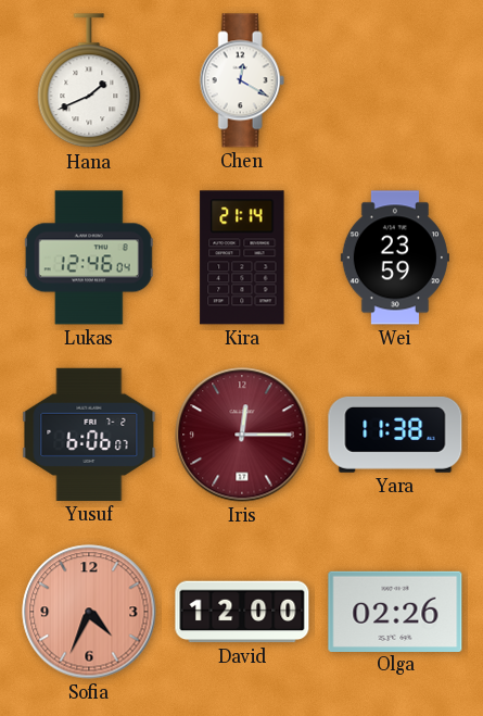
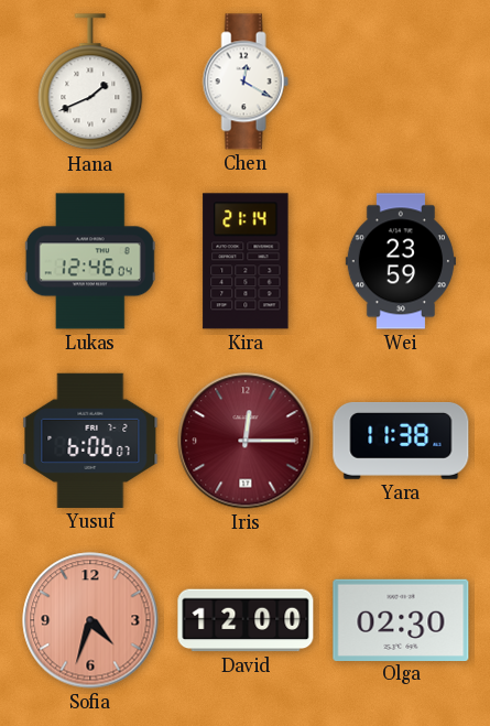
Sofia: 4:34 -> 4:33 (90, 620)
Olga: 02:26 -> 02:30 (401, 619)
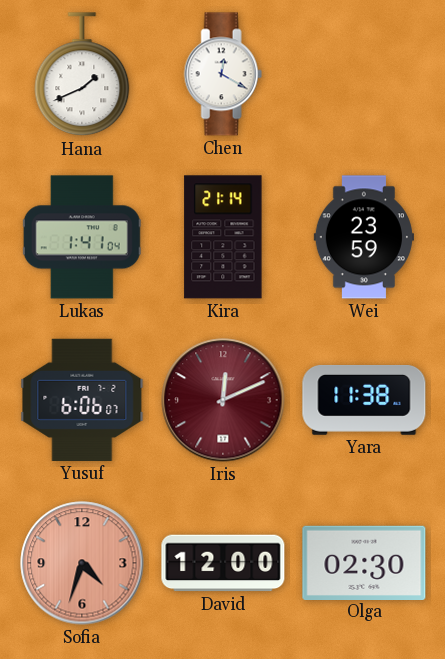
Lukas: 12:46 -> 1:41 (82, 237)
Iris: 12:15 -> 12:11 (223, 400)
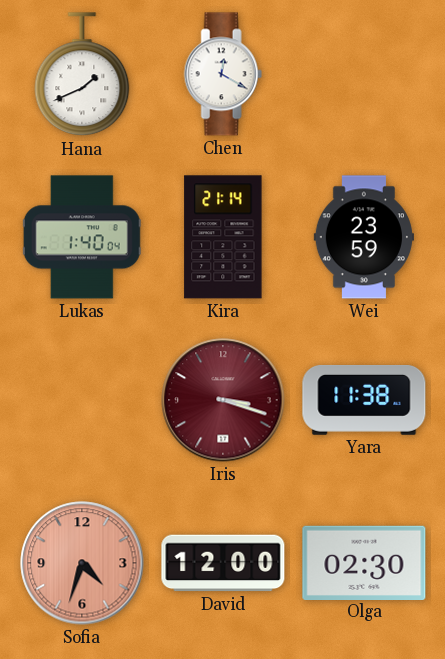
Lukas: 1:41 -> 1:40 (82, 237)
Yusuf: 6:06 -> none (82, 400)
Iris: 12:11 -> 3:18 (223, 400)
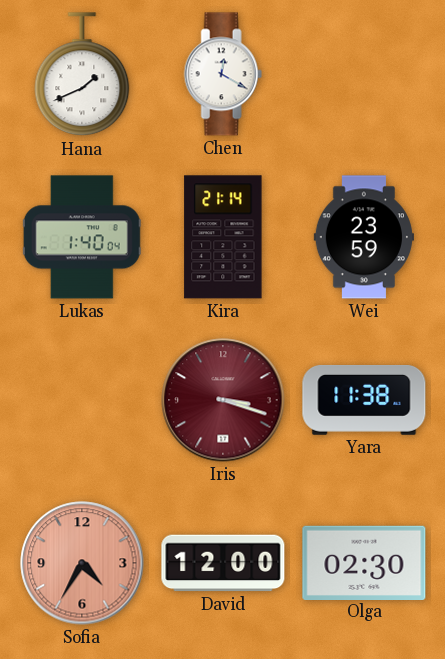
Sofia: 4:33 -> 4:35 (82, 563)
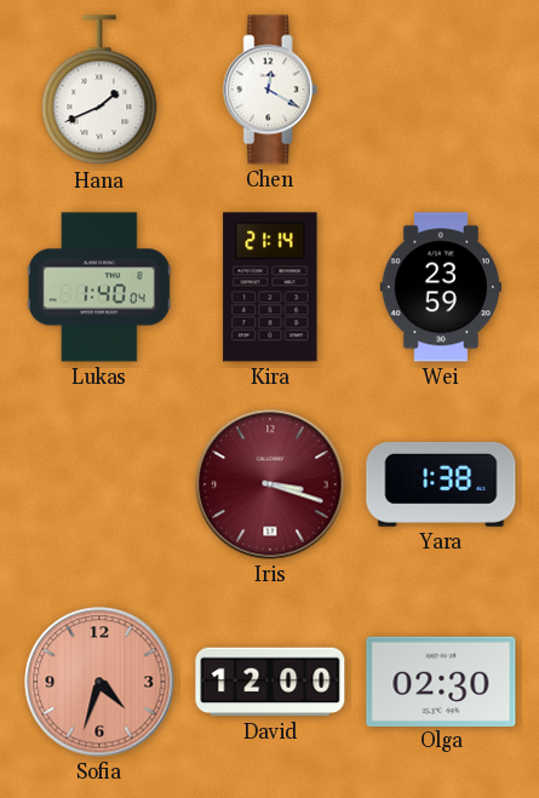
Yara: 11:38 -> 1:38 (441, 484)
Sofia: 4:35 -> 4:33 (99, 682)
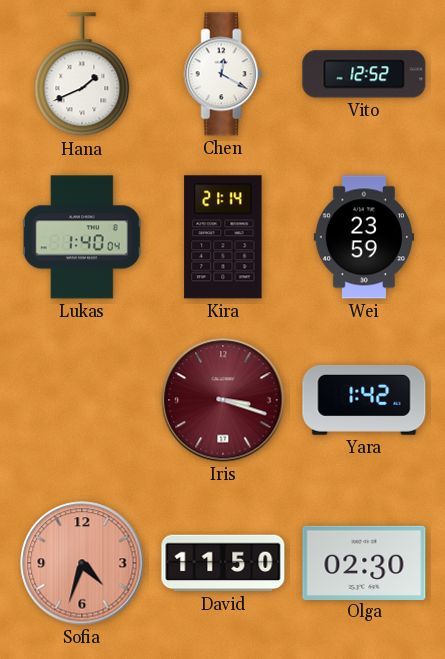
Vito: none -> 12:52 (364, 74)
Yara: 1:38 -> 1:42 (364, 400)
David: 12:00 -> 11:50 (223, 563)
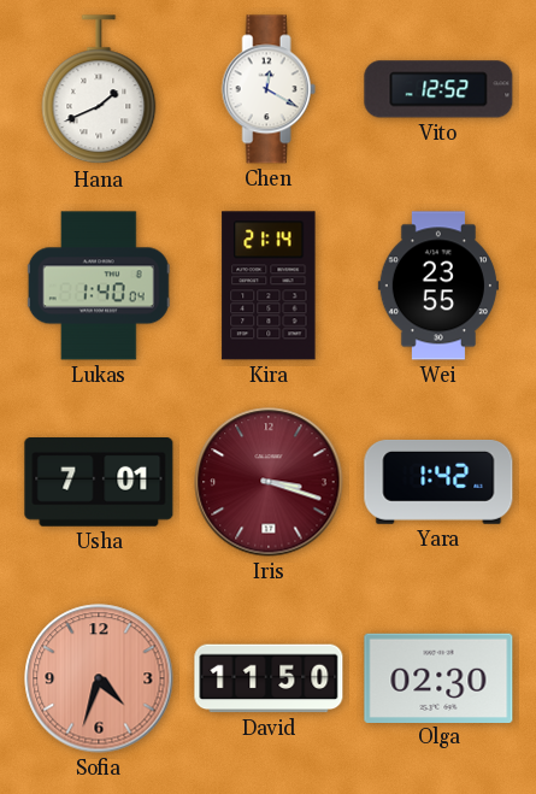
Wei: 23:59 -> 23:55 (438, 286)
Usha: none -> 7:01 (99, 483)
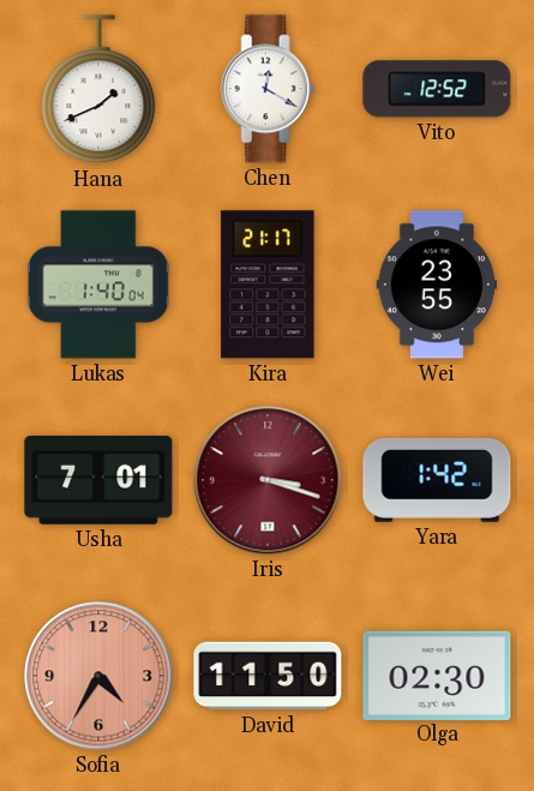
Kira: 21:14 -> 21:17 (268, 284)
Sofia: 4:33 -> 4:35 (98, 676)
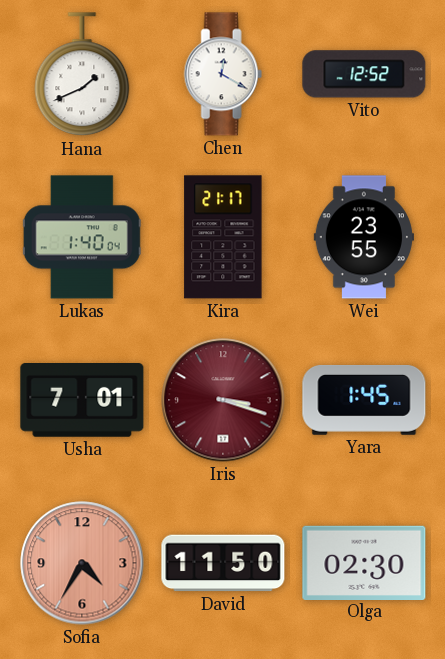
Yara: 1:42 -> 1:45 (364, 400)
